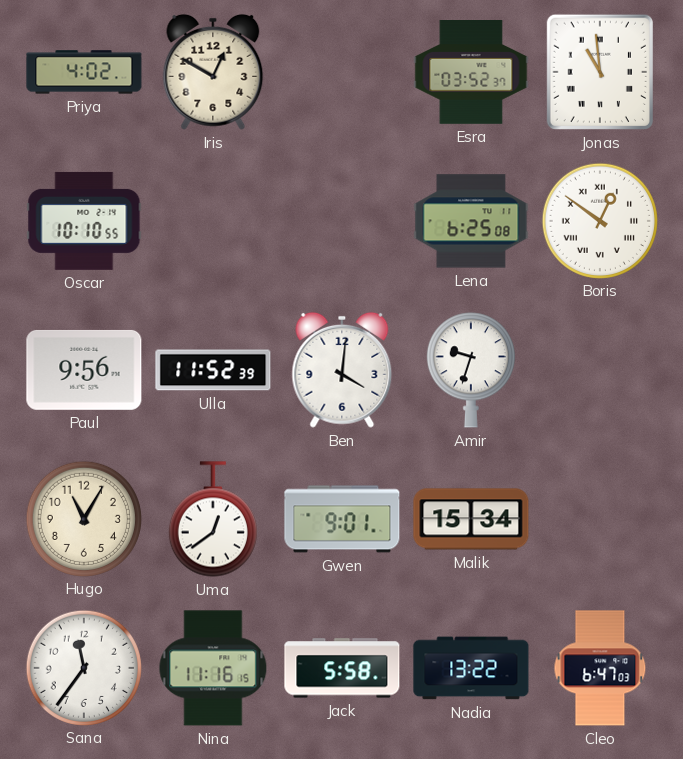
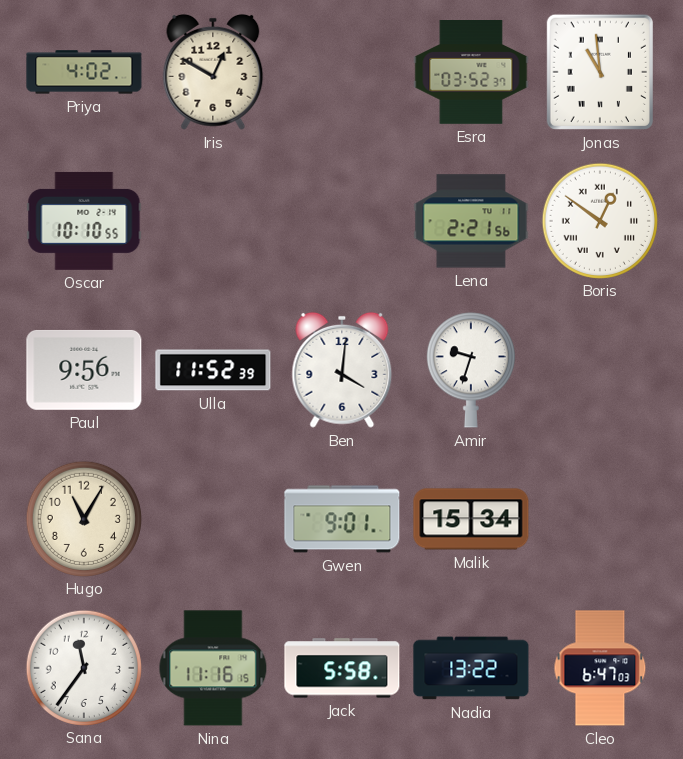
Lena: 6:25 -> 2:21 (471, 221)
Uma: 12:39 -> none (213, 519)
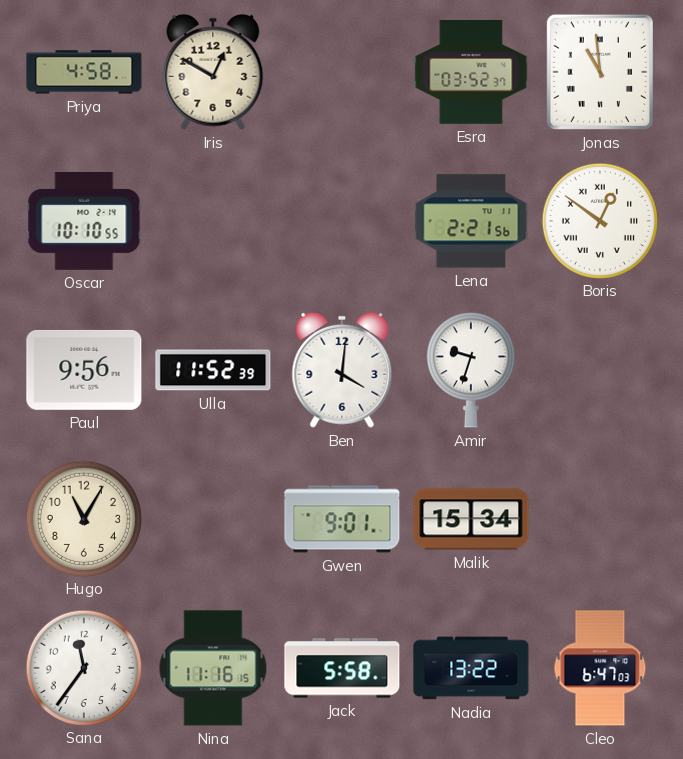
Priya: 4:02 -> 4:58 (84, 72)
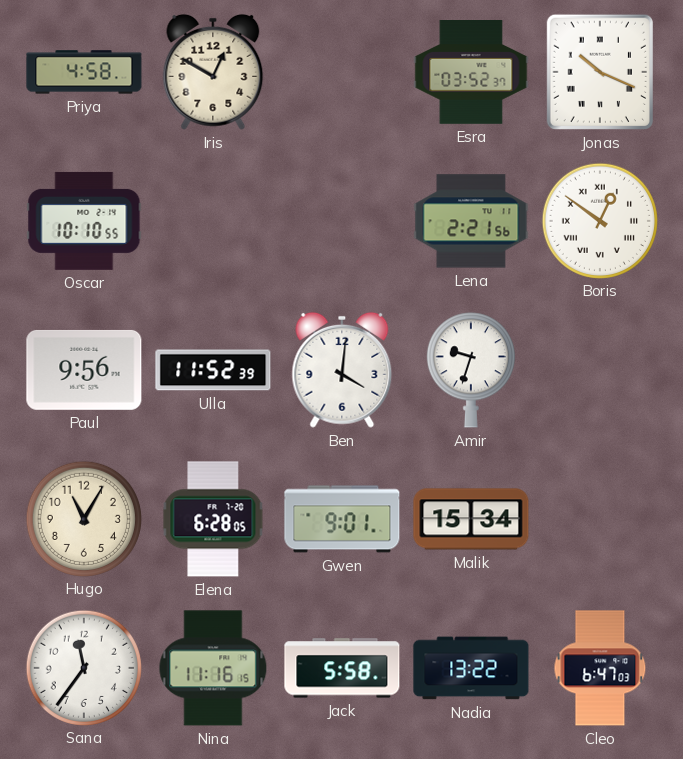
Jonas: 10:59 -> 10:19 (600, 72)
Elena: none -> 6:28 (213, 519)
